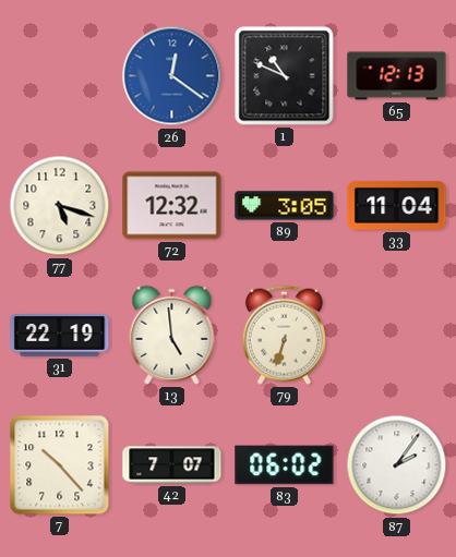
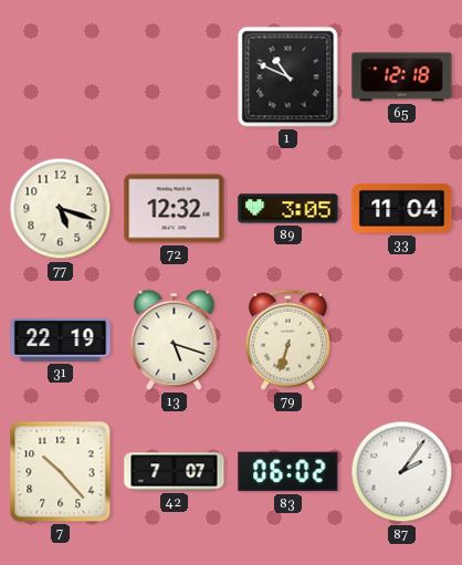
26: 12:21 -> none (172, 76)
65: 12:13 -> 12:18 (402, 77)
13: 4:59 -> 5:18 (175, 339)
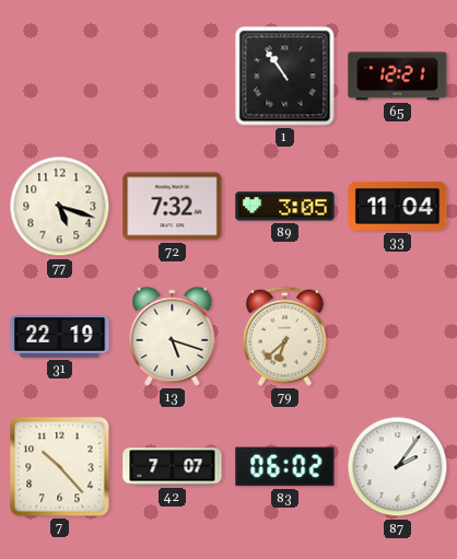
1: 10:49 -> 10:54 (285, 77)
65: 12:18 -> 12:21 (398, 77)
72: 12:32 -> 7:32 (173, 207)
79: 6:33 -> 6:38 (284, 336)
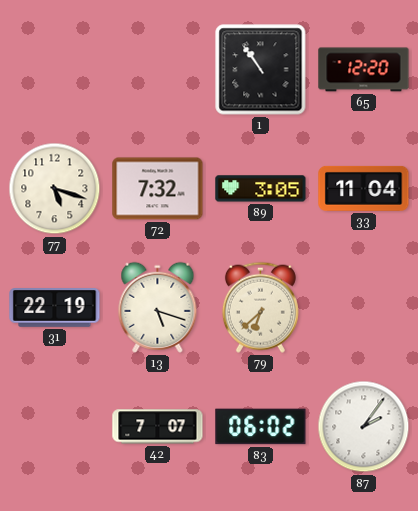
65: 12:21 -> 12:20 (364, 70)
7: 10:23 -> none (60, 467)
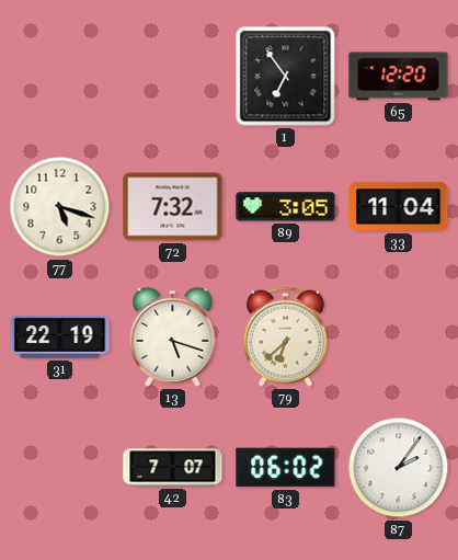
1: 10:54 -> 6:54 (286, 77)
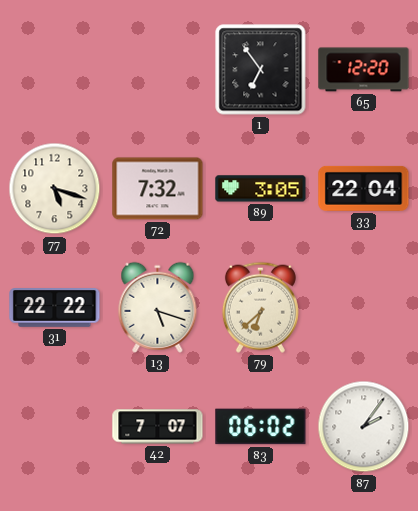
33: 11:04 -> 22:04 (364, 188)
31: 22:19 -> 22:22 (55, 308)
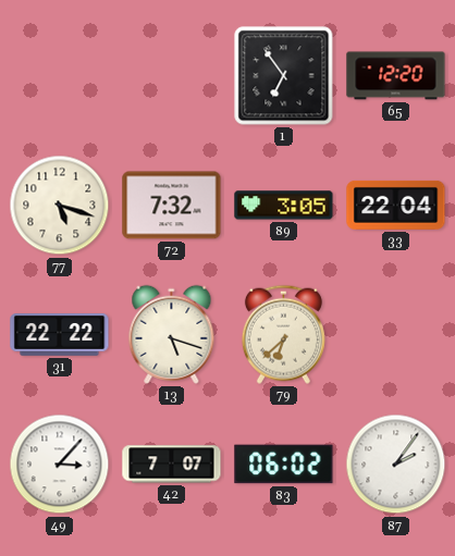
49: none -> 3:07 (60, 465)
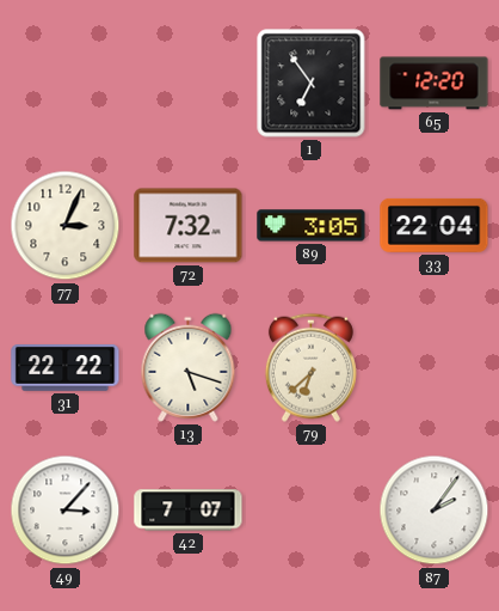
77: 5:18 -> 3:04 (66, 226)
83: 06:02 -> none (284, 465)
